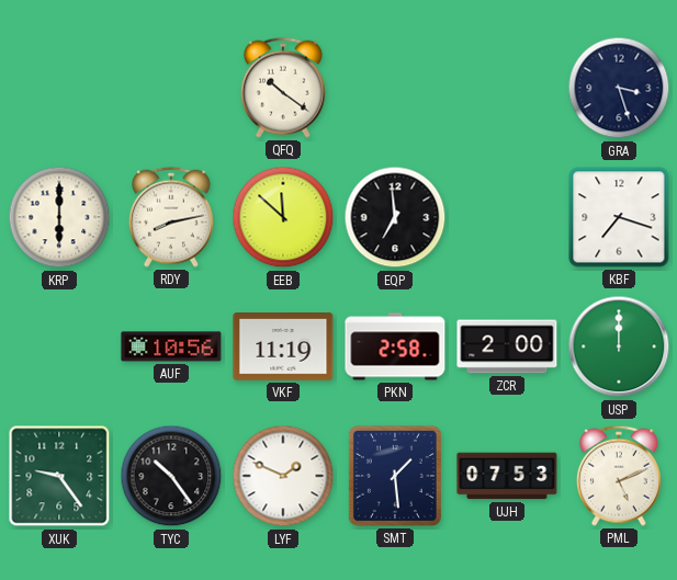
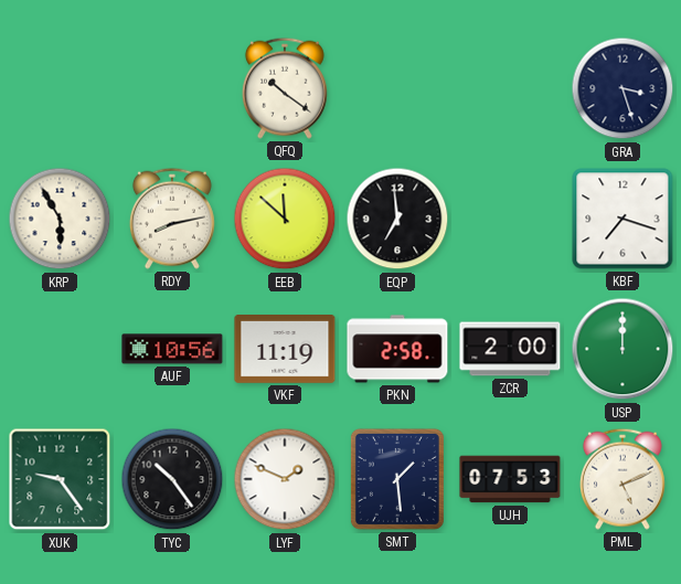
KRP: 6:00 -> 5:55 (60, 219)
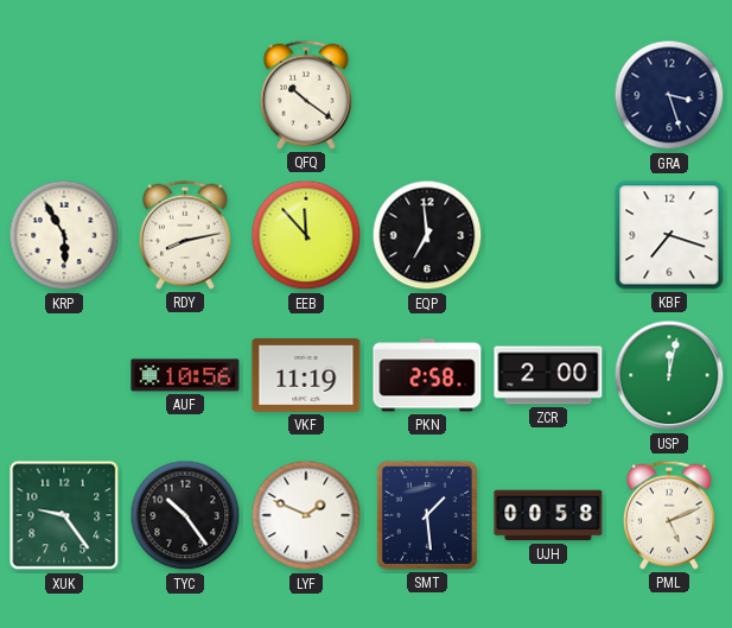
EEB: 11:52 -> 11:53 (306, 235)
USP: 12:00 -> 12:02 (669, 375)
UJH: 07:53 -> 00:58 (548, 515)
